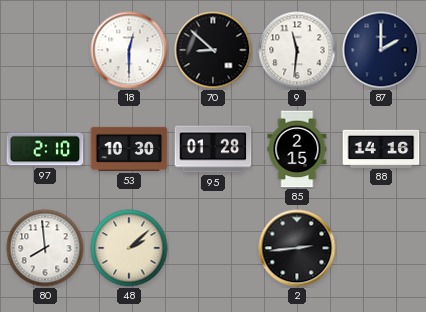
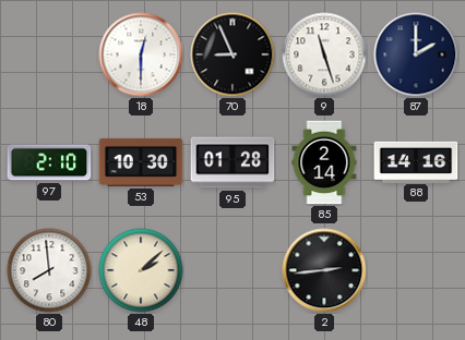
70: 8:52 -> 8:56 (233, 54)
9: 11:31 -> 11:27 (324, 54)
85: 2:15 -> 2:14 (324, 162)
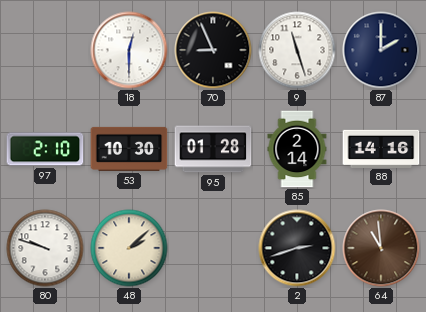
80: 7:59 -> 9:48 (45, 248)
2: 2:44 -> 2:42 (297, 248)
64: none -> 10:59 (381, 248)
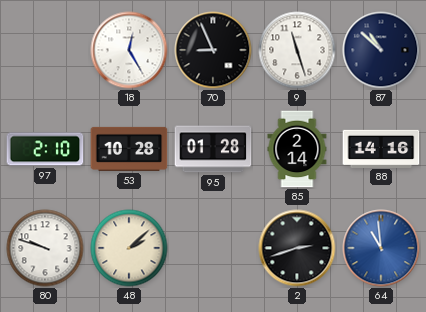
18: 12:30 -> 12:25 (129, 50)
87: 2:00 -> 10:52 (381, 50)
53: 10:30 -> 10:28 (129, 149)
64 dial: brown -> blue (381, 248)
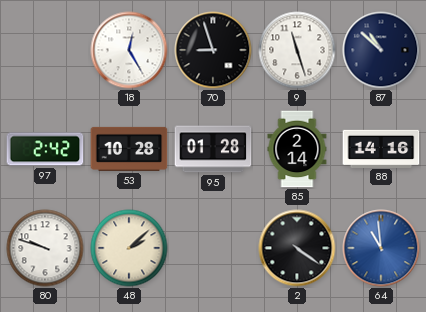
70: 8:56 -> 8:57 (213, 50)
97: 2:10 -> 2:42 (45, 149)
2: 2:42 -> 4:21 (297, 248)
